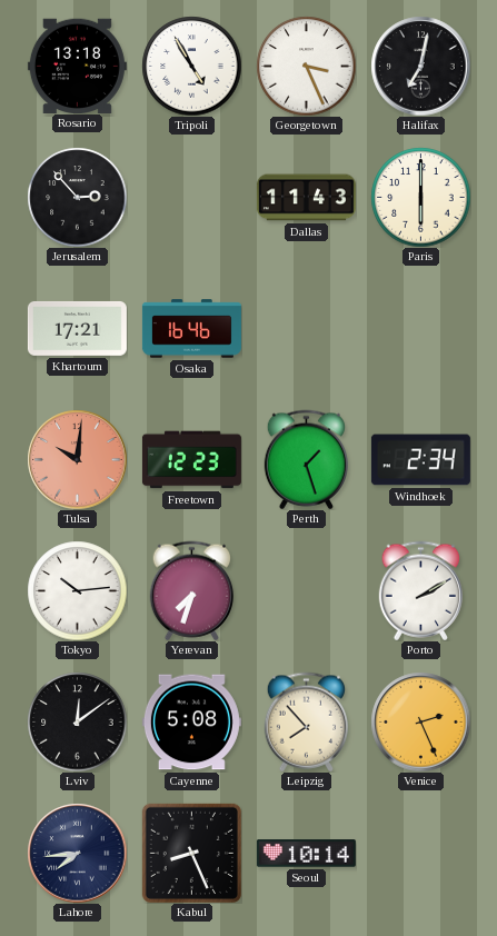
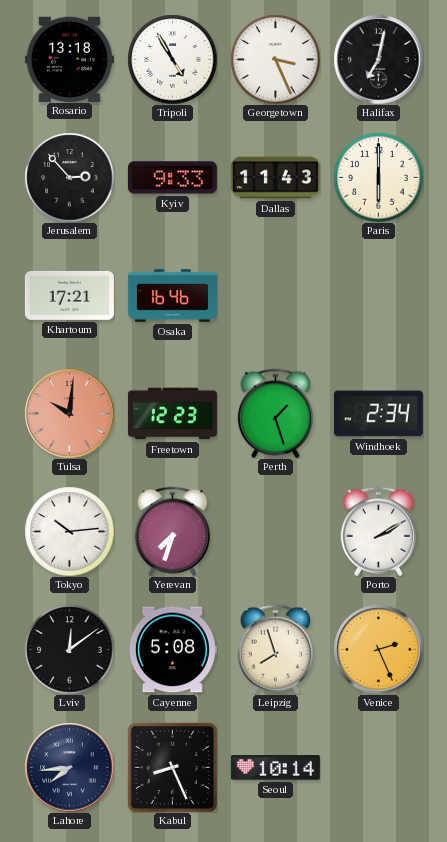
Kyiv: none -> 9:33 (172, 178)
Leipzig: 7:53 -> 7:57 (275, 649)
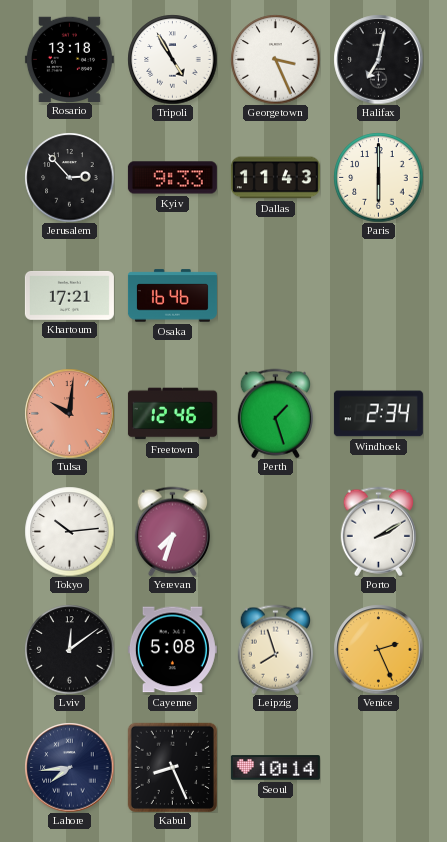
Freetown: 12:23 -> 12:46 (172, 414)
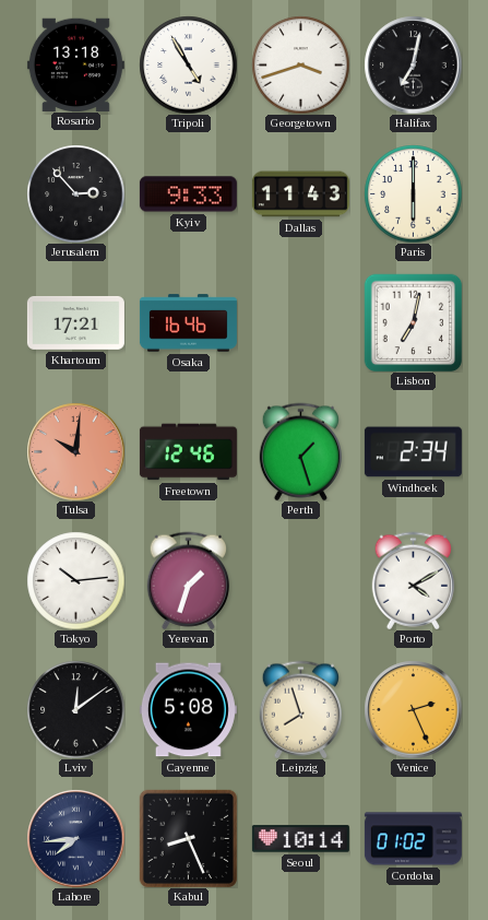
Georgetown: 3:26 -> 3:42 (300, 64)
Lisbon: none -> 7:02 (413, 322)
Yerevan: 7:33 -> 1:33 (188, 580)
Porto: 2:10 -> 4:10 (413, 580)
Cordoba: none -> 01:02 (413, 839)
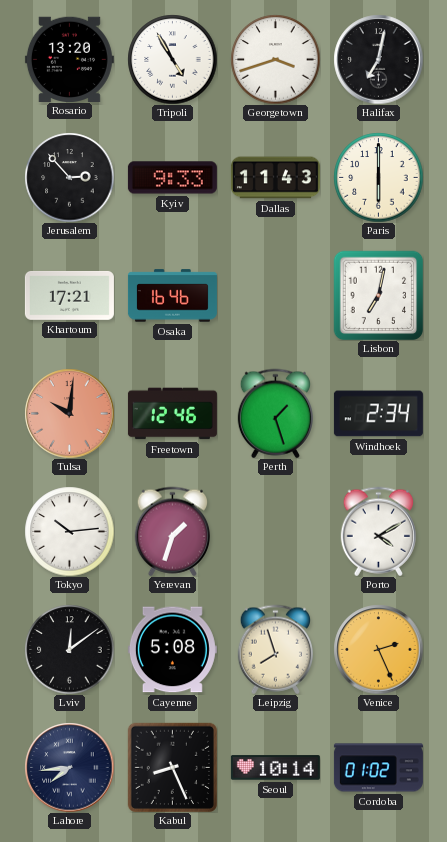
Rosario: 13:18 -> 13:20 (69, 59)
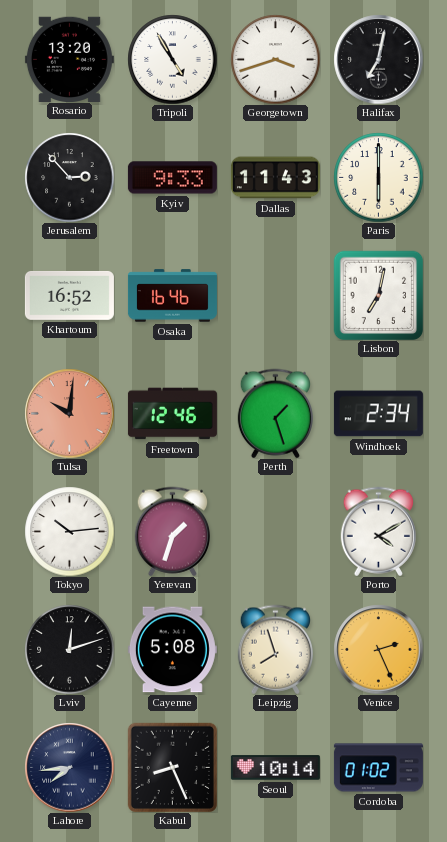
Khartoum: 17:21 -> 16:52 (69, 295)
Lviv: 12:09 -> 12:12 (69, 649)
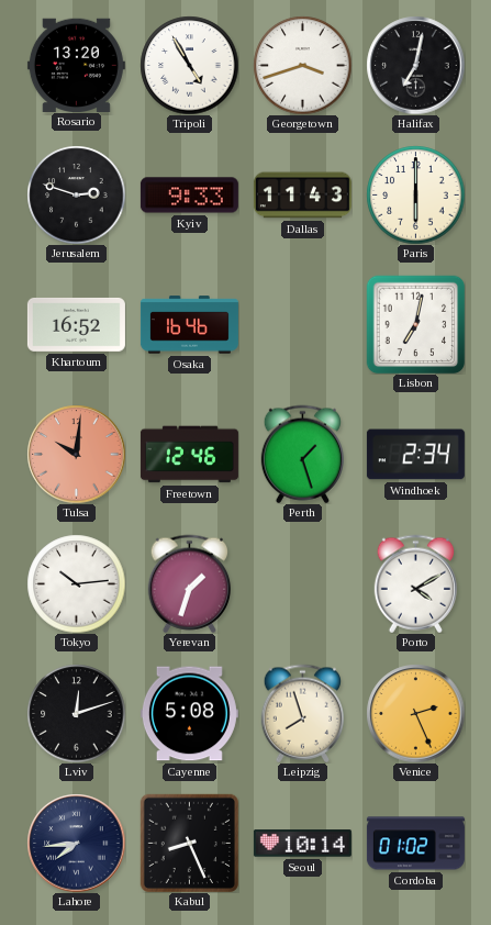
Jerusalem: 2:53 -> 2:48 (76, 194)
